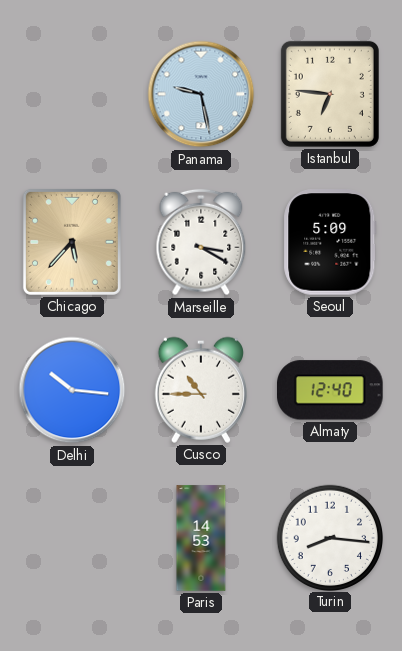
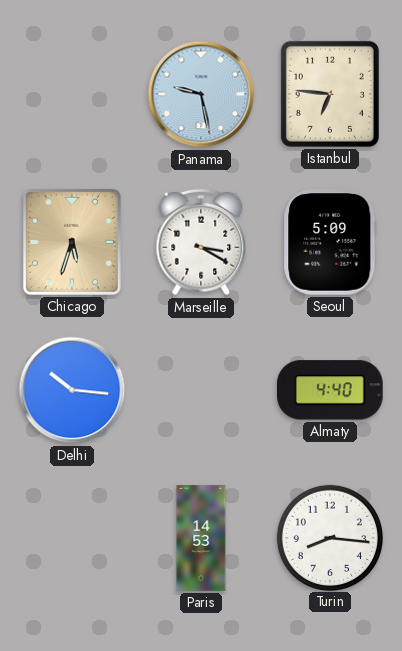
Chicago: 5:37 -> 5:33 (72, 242)
Cusco: 10:45 -> none (201, 390)
Almaty: 12:40 -> 4:40 (331, 390)
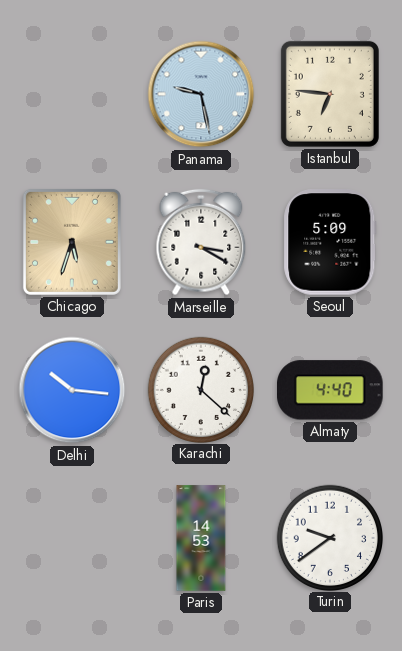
Karachi: none -> 12:22 (200, 389)
Turin: 8:16 -> 9:39 (329, 537)
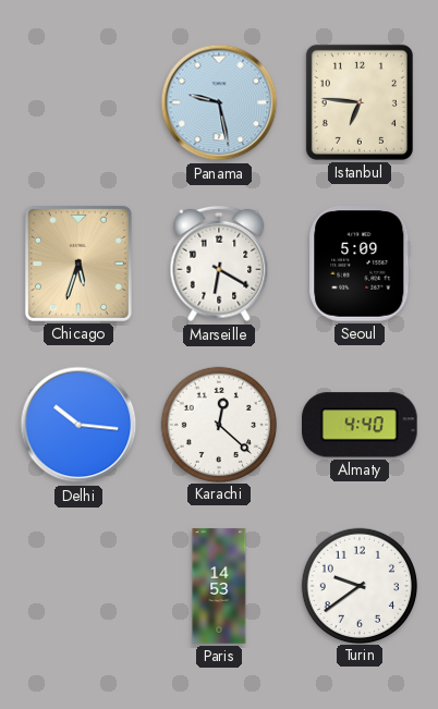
Marseille: 3:20 -> 6:20 (219, 264)
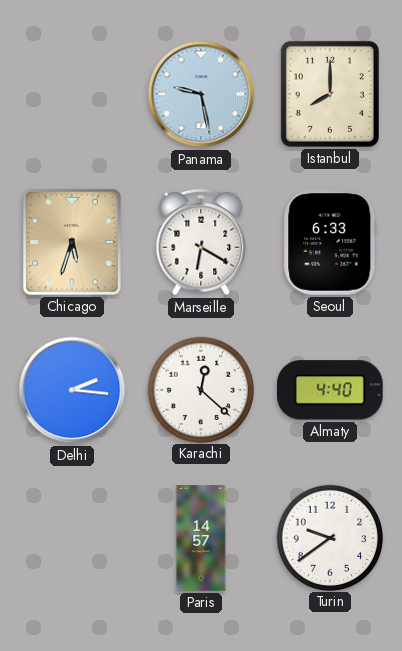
Istanbul: 6:46 -> 8:00 (330, 94)
Seoul: 5:09 -> 6:33 (330, 242)
Delhi: 10:16 -> 2:16 (72, 390)
Paris: 14:53 -> 14:57 (201, 538)
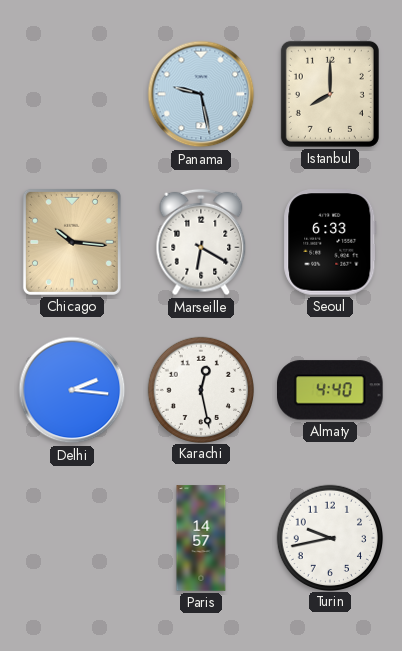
Chicago: 5:33 -> 10:16 (72, 242)
Karachi: 12:22 -> 12:28 (200, 389)
Turin: 9:39 -> 9:43 (329, 537)
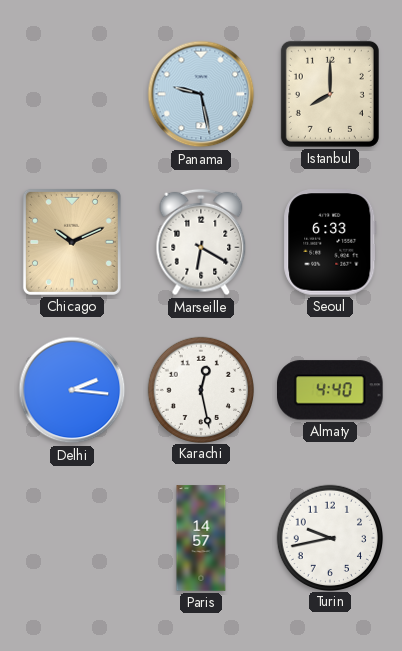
Chicago: 10:16 -> 10:11 (72, 242)
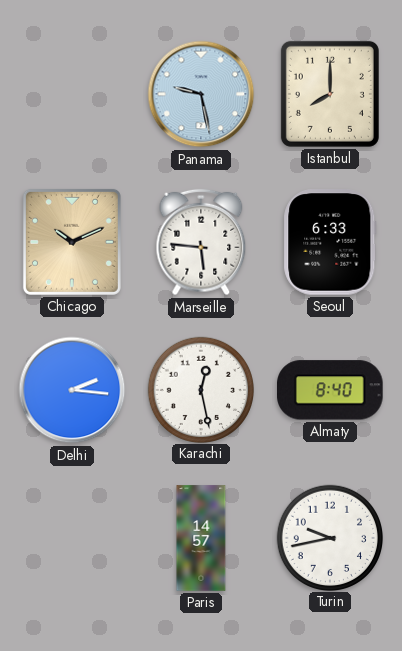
Marseille: 6:20 -> 5:46 (201, 242)
Almaty: 4:40 -> 8:40 (331, 390)
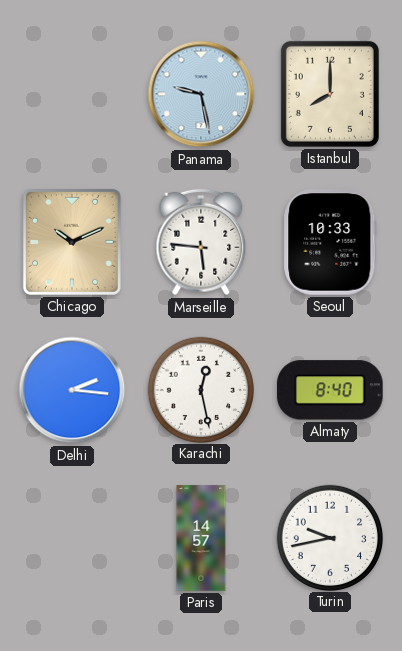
Seoul: 6:33 -> 10:33 (330, 242)
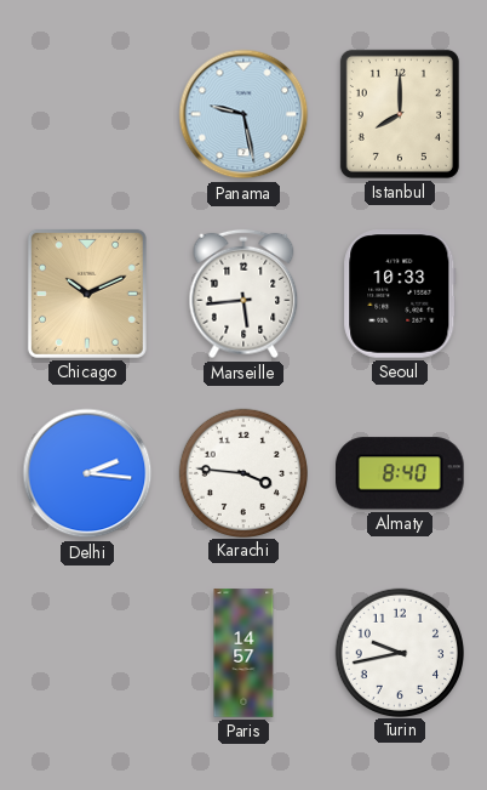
Marseille: 5:46 -> 5:44 (243, 294)
Karachi: 12:28 -> 3:46 (242, 472)
